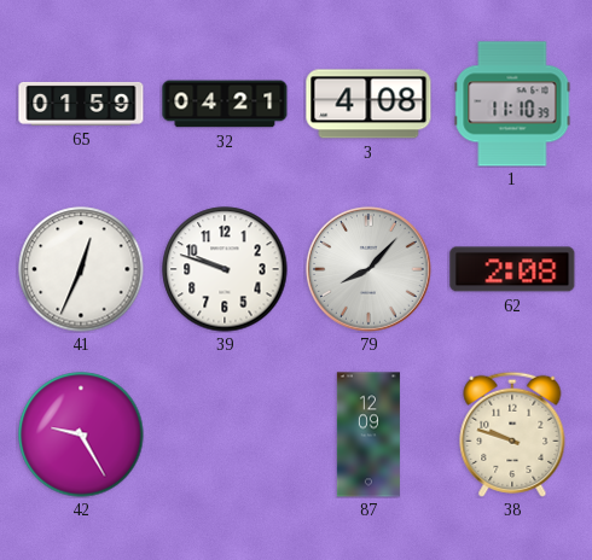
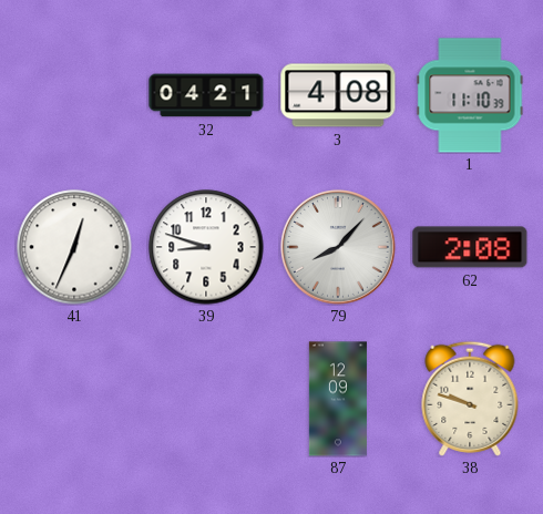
65: 01:59 -> none (81, 104)
39: 9:48 -> 8:48 (206, 247)
42: 9:25 -> none (81, 434)
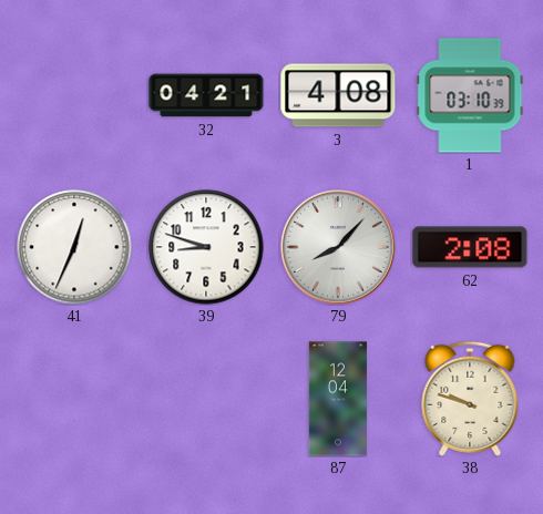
1: 11:10 -> 03:10 (470, 95)
87: 12:09 -> 12:04 (338, 399)
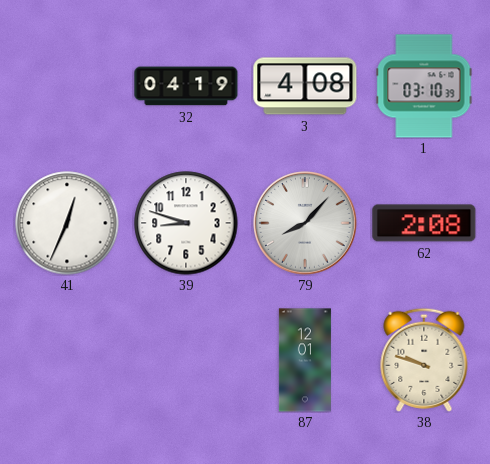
32: 04:21 -> 04:19 (186, 86)
87: 12:04 -> 12:01 (305, 360)
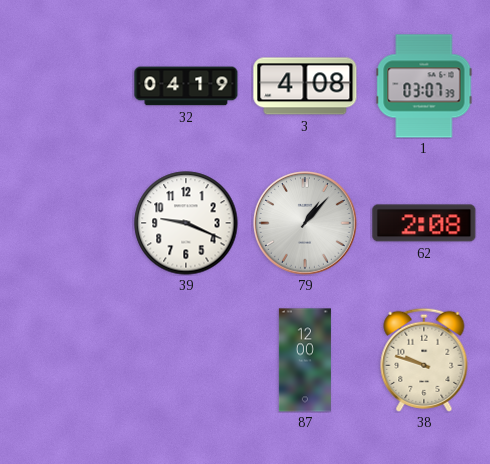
1: 03:10 -> 03:07 (424, 86)
41: 12:34 -> none (67, 223)
39: 8:48 -> 9:19 (186, 223)
79: 8:07 -> 1:07 (305, 223)
87: 12:01 -> 12:00 (305, 360)
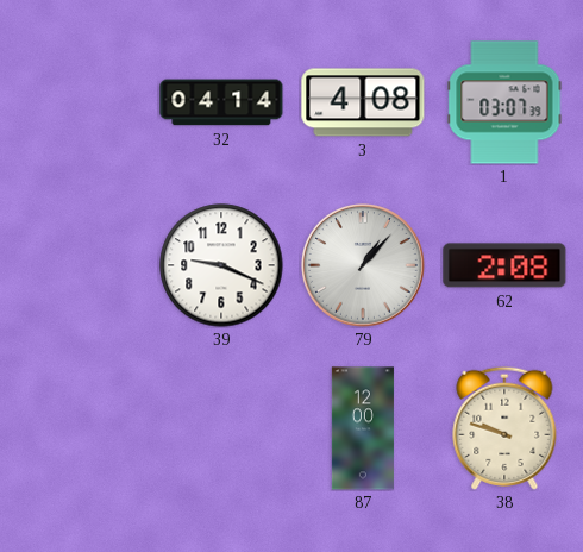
32: 04:19 -> 04:14 (221, 102)
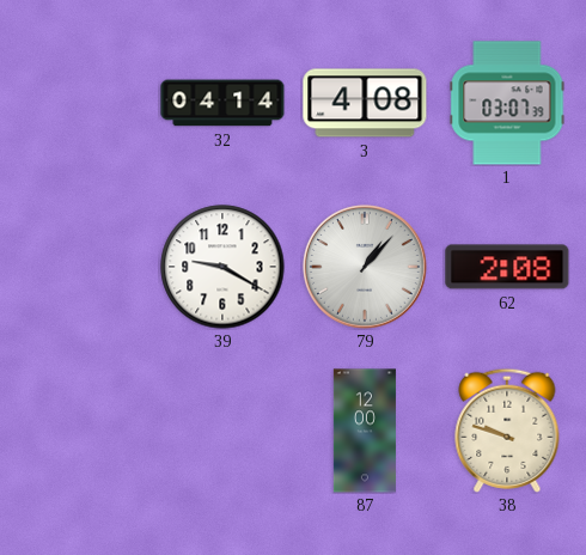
39: 9:19 -> 9:20 (222, 267)
